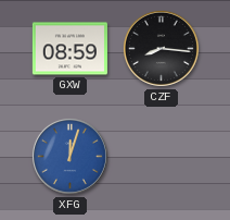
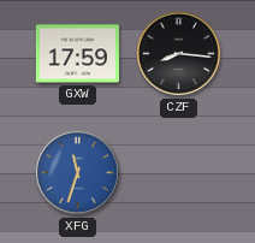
GXW: 08:59 -> 17:59 (77, 54)
XFG: 12:03 -> 11:33 (77, 172)
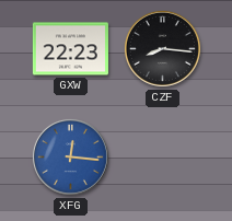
GXW: 17:59 -> 22:23 (70, 49)
XFG: 11:33 -> 12:16 (70, 156)
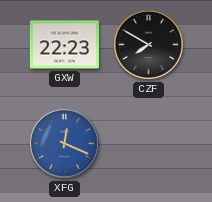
CZF: 8:16 -> 7:50 (148, 44)
XFG: 12:16 -> 12:19 (64, 143)
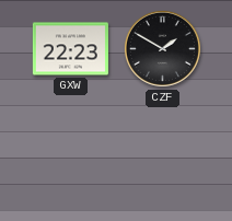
CZF: 7:50 -> 1:50 (162, 48)
XFG: 12:19 -> none (64, 143)
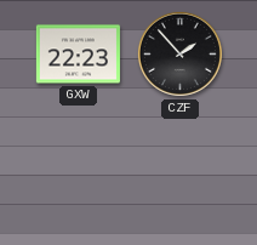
CZF: 1:50 -> 1:53 (179, 53)
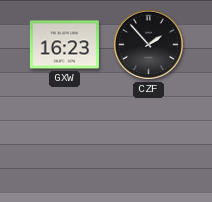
GXW: 22:23 -> 16:23 (64, 45)
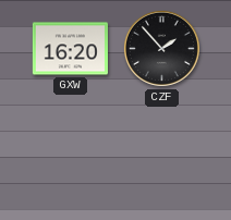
GXW: 16:23 -> 16:20 (70, 49)
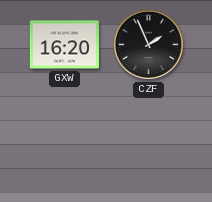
CZF: 1:53 -> 1:56 (148, 44)
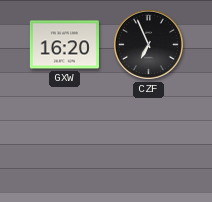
CZF: 1:56 -> 6:56 (148, 44)
